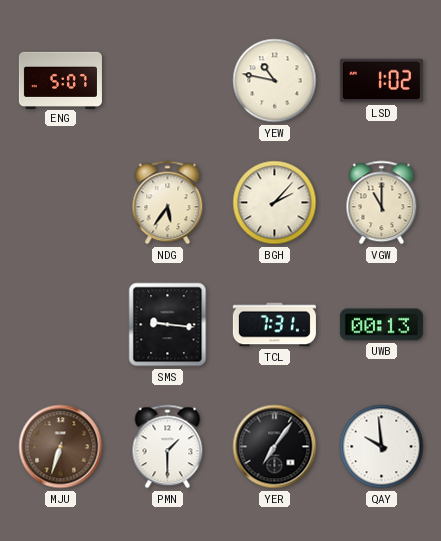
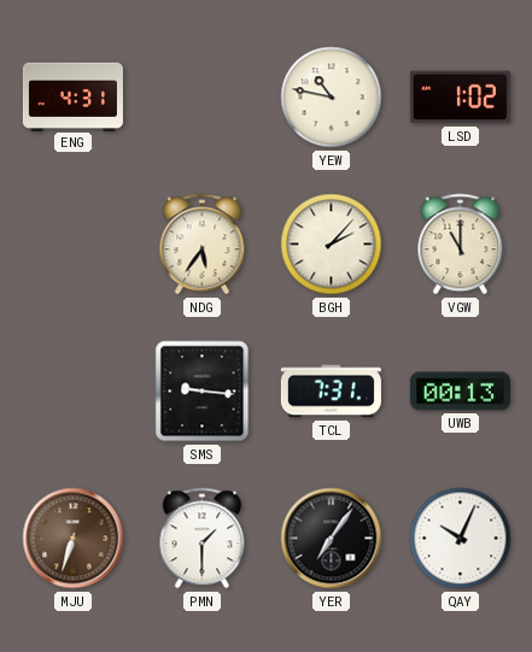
ENG: 5:07 -> 4:31 (72, 96)
QAY: 9:59 -> 10:04 (461, 539)
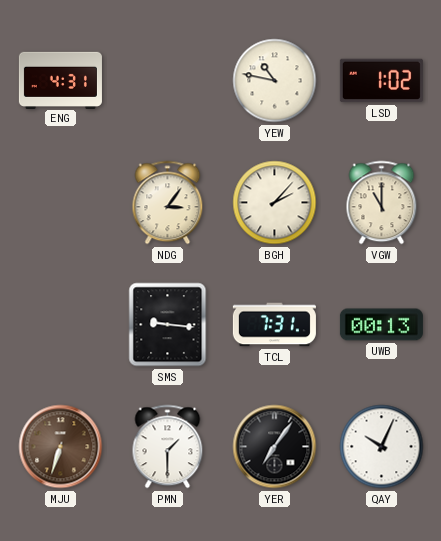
NDG: 5:36 -> 3:06 (168, 203)
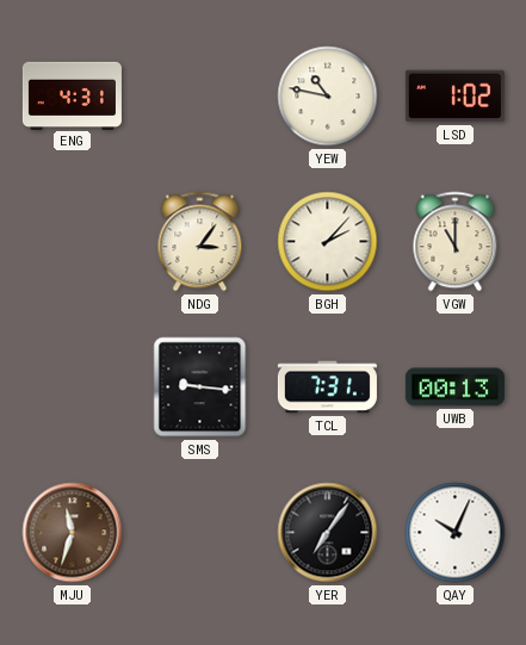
MJU: 6:33 -> 11:33 (73, 533)
PMN: 1:30 -> none (168, 447)
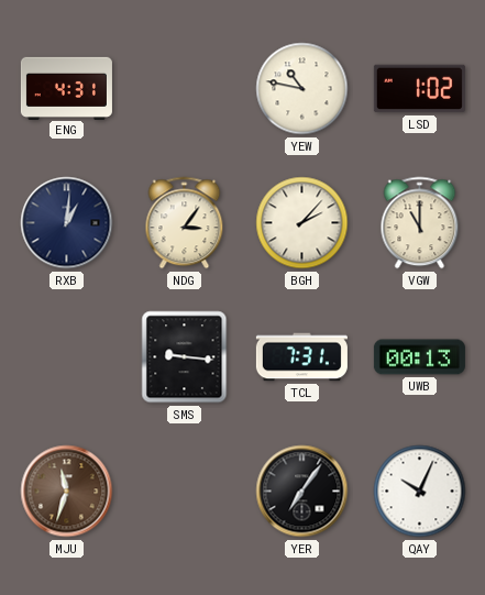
RXB: none -> 1:01 (67, 223)
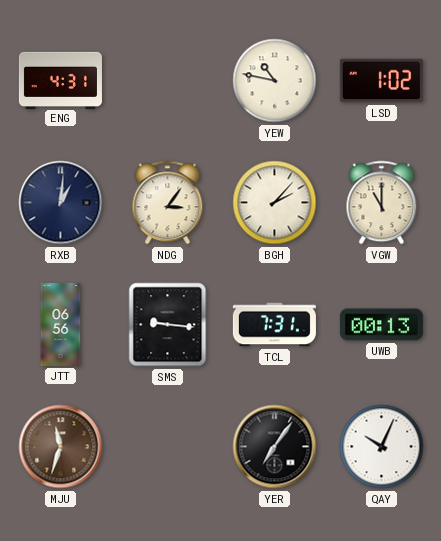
JTT: none -> 06:56 (61, 324)
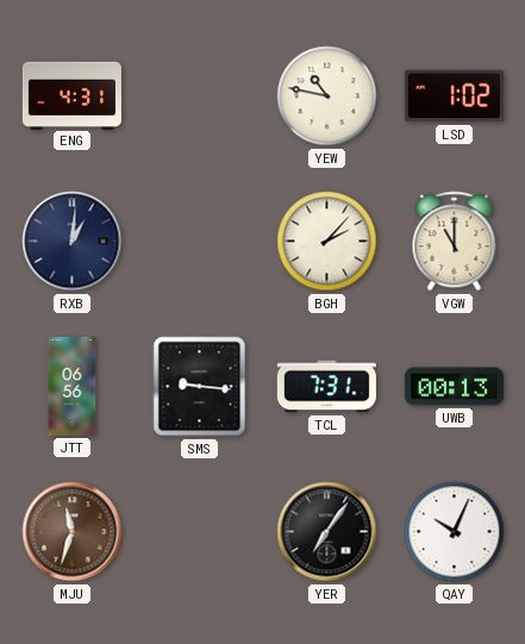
NDG: 3:06 -> none (168, 203)
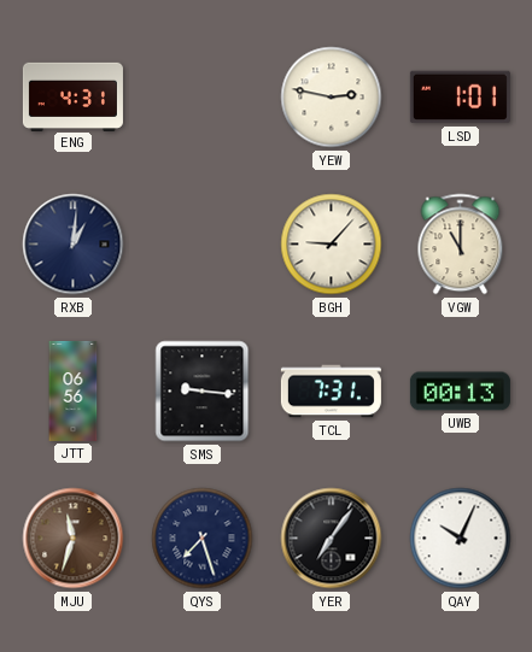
YEW: 10:47 -> 2:47 (332, 98)
LSD: 1:02 -> 1:01 (460, 98)
BGH: 2:07 -> 9:07 (332, 245)
QYS: none -> 7:27 (203, 539)
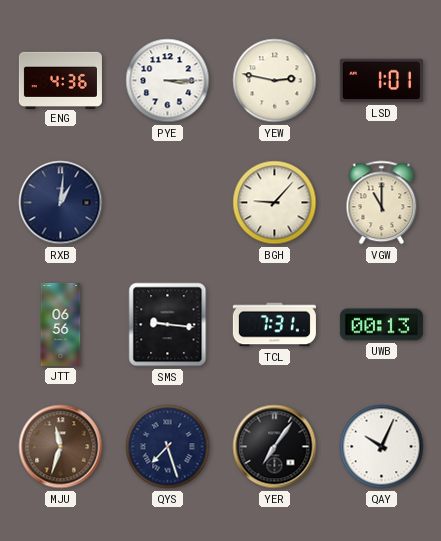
ENG: 4:31 -> 4:36 (60, 80)
PYE: none -> 3:15 (168, 81)
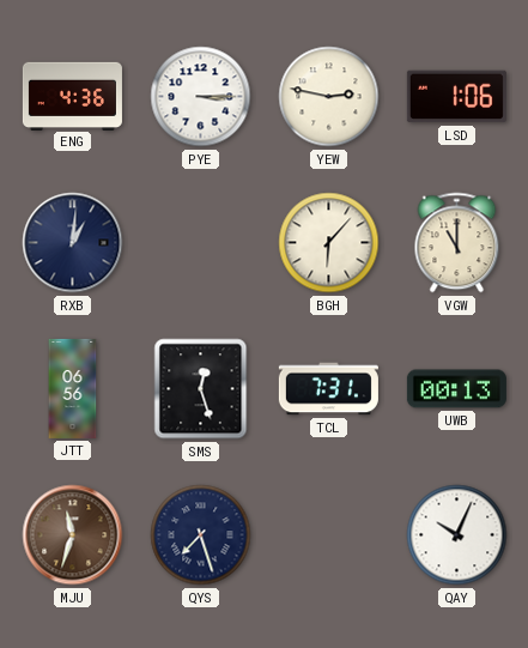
LSD: 1:01 -> 1:06 (456, 97)
BGH: 9:07 -> 6:07 (329, 243)
SMS: 9:16 -> 12:27 (201, 389)
YER: 7:06 -> none (275, 447)
